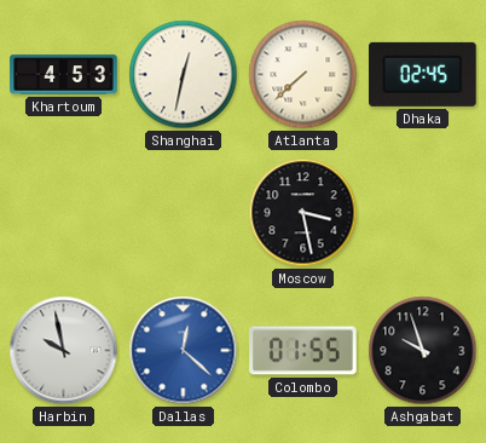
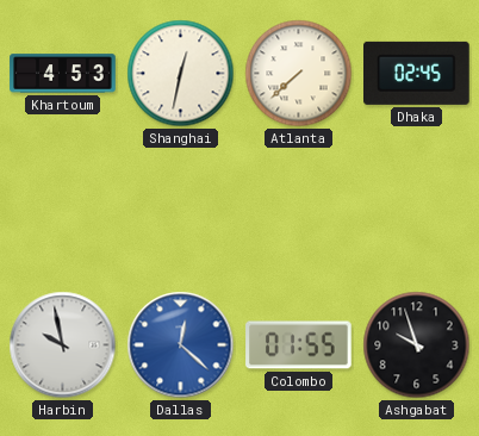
Moscow: 3:28 -> none (303, 213)
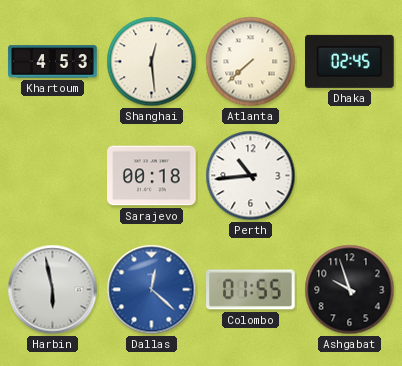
Shanghai: 12:32 -> 12:29 (152, 62)
Sarajevo: none -> 00:18 (152, 176)
Perth: none -> 10:44 (251, 176)
Harbin: 9:58 -> 5:58 (53, 290)
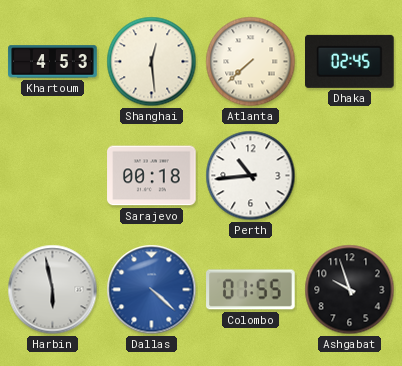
Dallas: 12:22 -> 4:22 (152, 290)
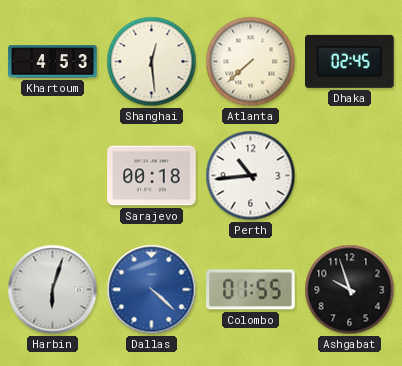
Harbin: 5:58 -> 6:03 (53, 290)
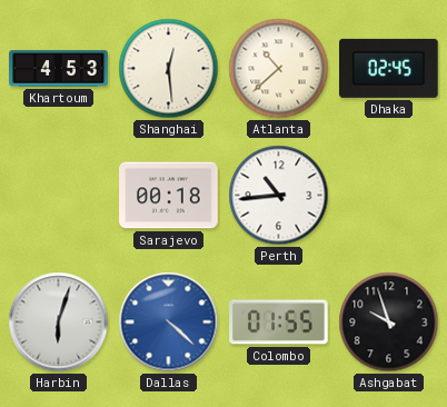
Atlanta: 7:38 -> 10:38 (279, 69)
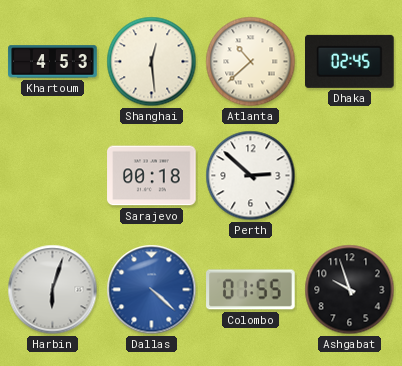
Perth: 10:44 -> 2:52 (251, 176)
